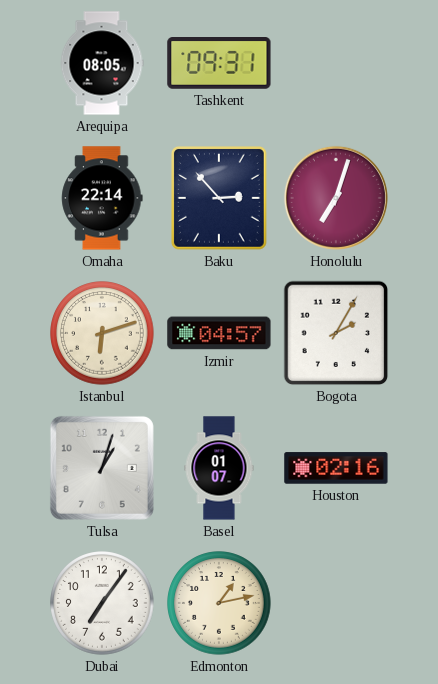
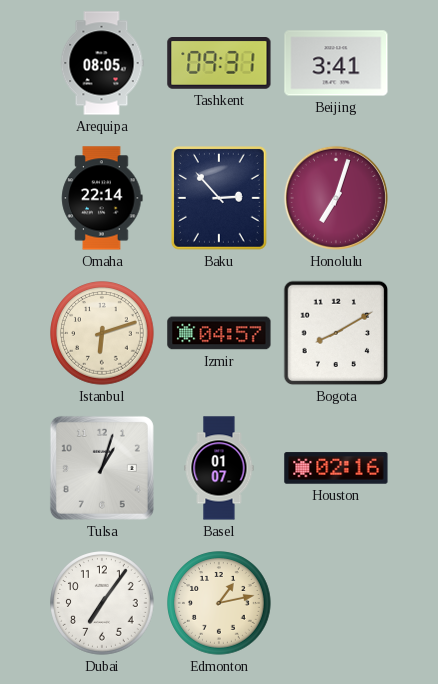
Beijing: none -> 3:41 (336, 63)
Bogota: 2:05 -> 8:10 (336, 333)
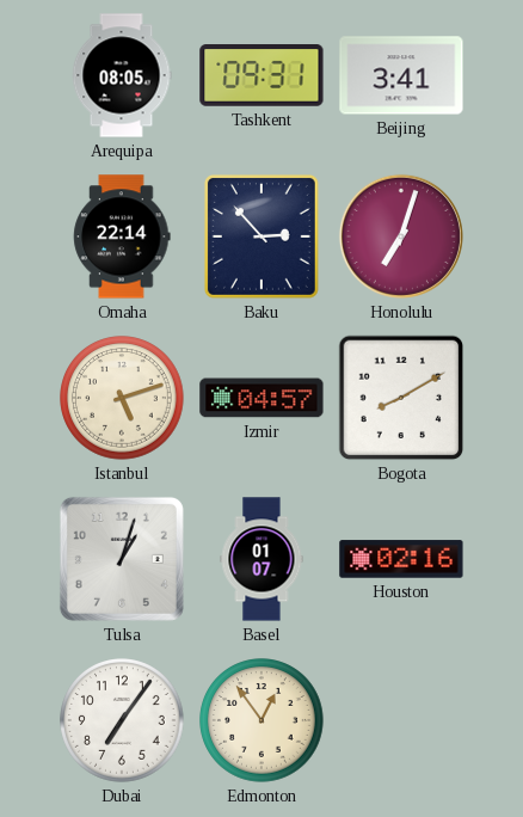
Istanbul: 6:12 -> 5:12 (122, 398)
Edmonton: 1:13 -> 12:54 (261, 720)
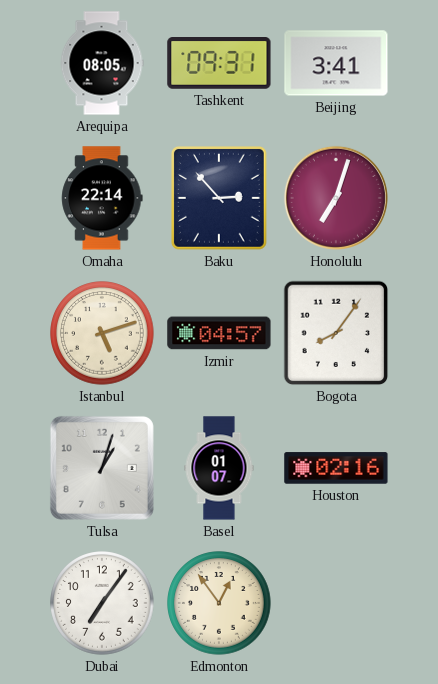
Bogota: 8:10 -> 8:06 (336, 333)
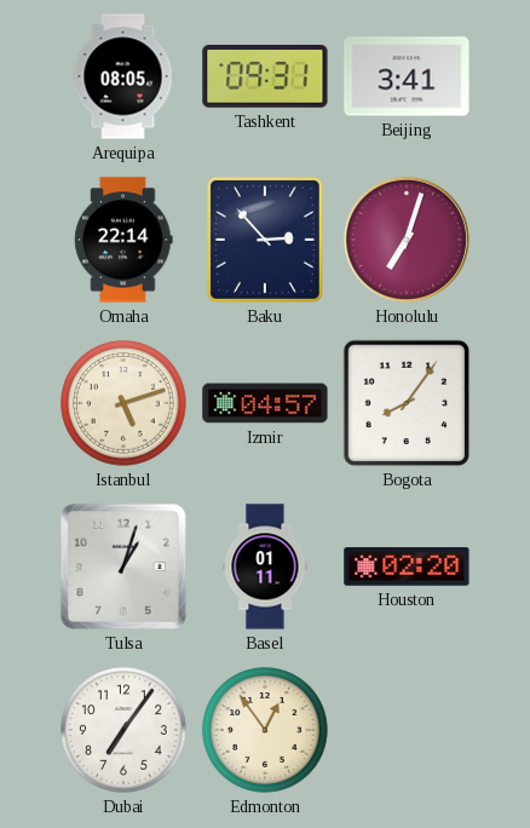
Basel: 01:07 -> 01:11 (265, 567)
Houston: 02:16 -> 02:20 (407, 567)
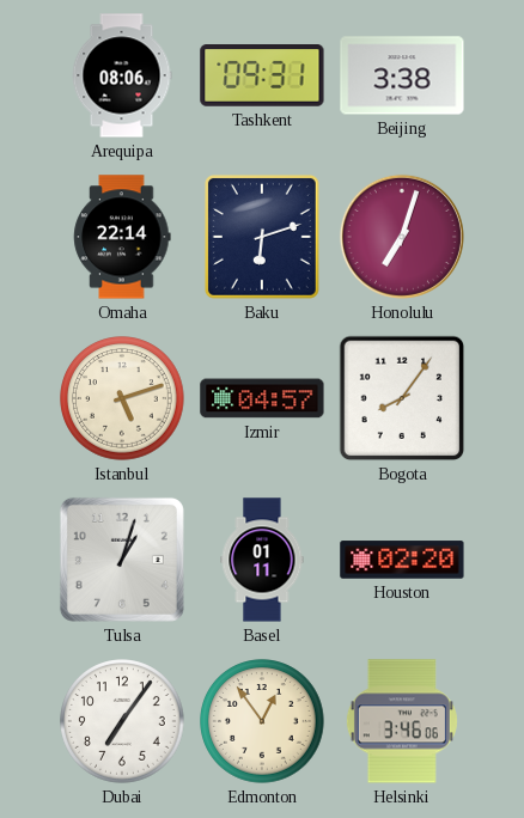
Arequipa: 08:05 -> 08:06 (122, 75)
Beijing: 3:41 -> 3:38 (402, 75)
Baku: 2:53 -> 6:12 (262, 237)
Helsinki: none -> 3:46 (402, 721)
